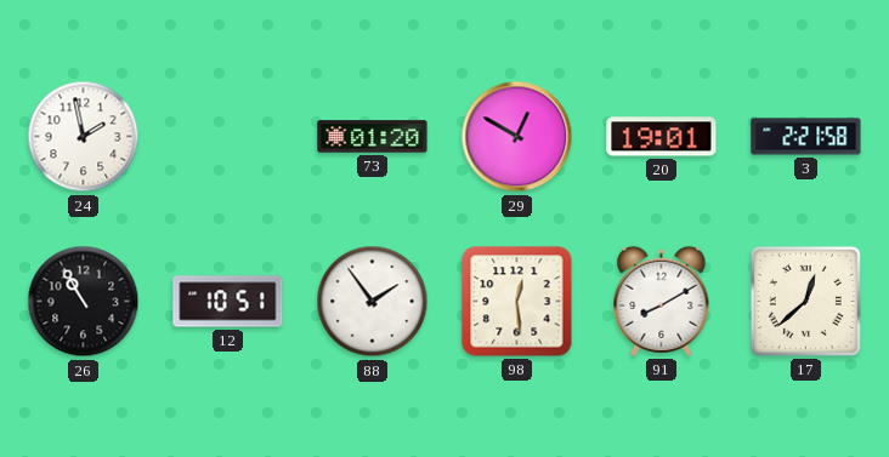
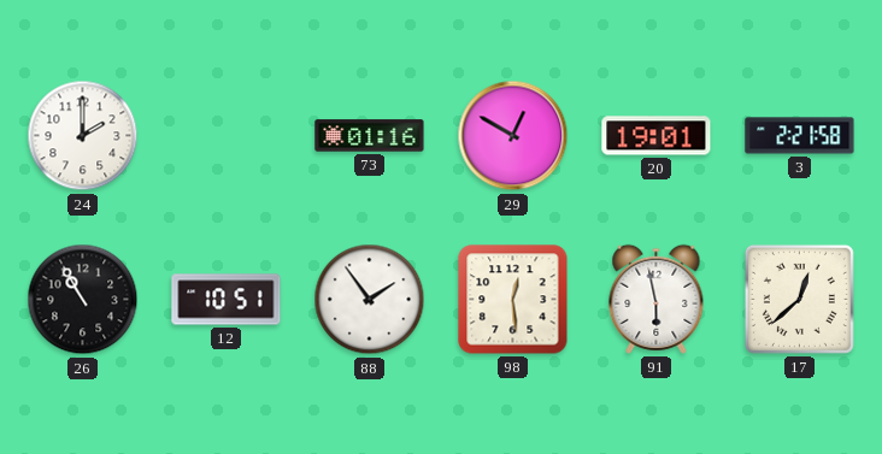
24: 1:58 -> 2:00 (83, 136)
73: 01:20 -> 01:16 (370, 136)
91: 8:10 -> 5:58 (657, 299)
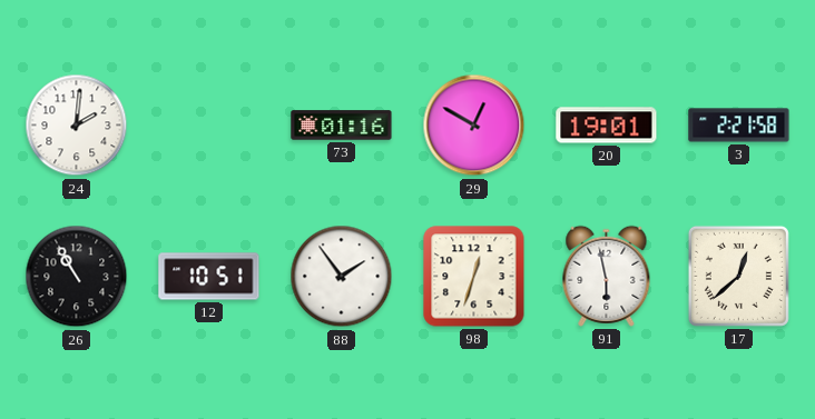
24: 2:00 -> 2:01 (77, 126)
98: 12:29 -> 12:33 (474, 277)
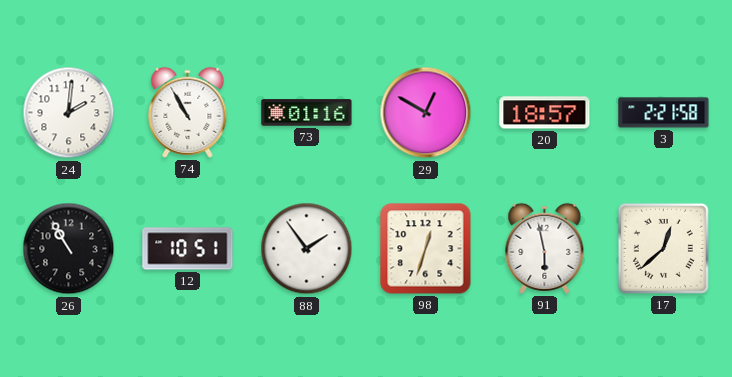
74: none -> 10:55 (188, 112)
20: 19:01 -> 18:57 (545, 113)
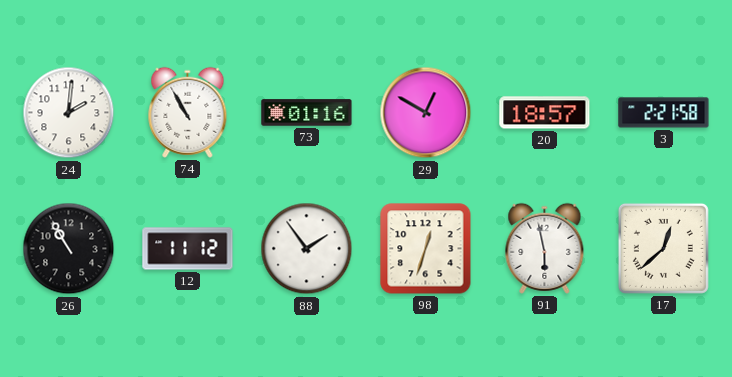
12: 10:51 -> 11:12 (188, 249)
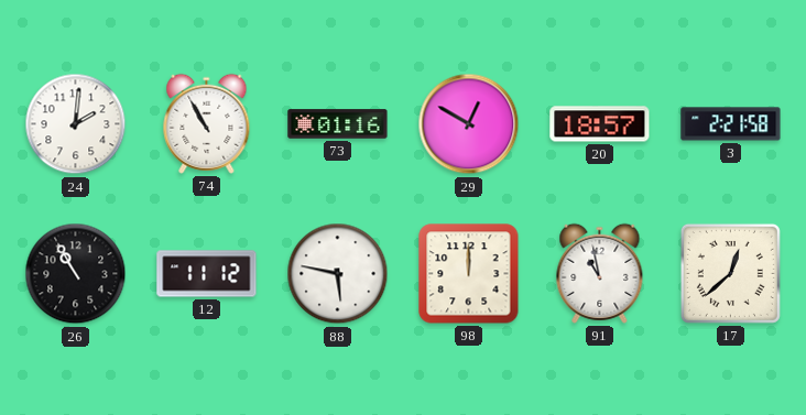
88: 1:54 -> 5:47 (338, 274)
98: 12:33 -> 12:00 (469, 274)
91: 5:58 -> 10:58 (600, 273)
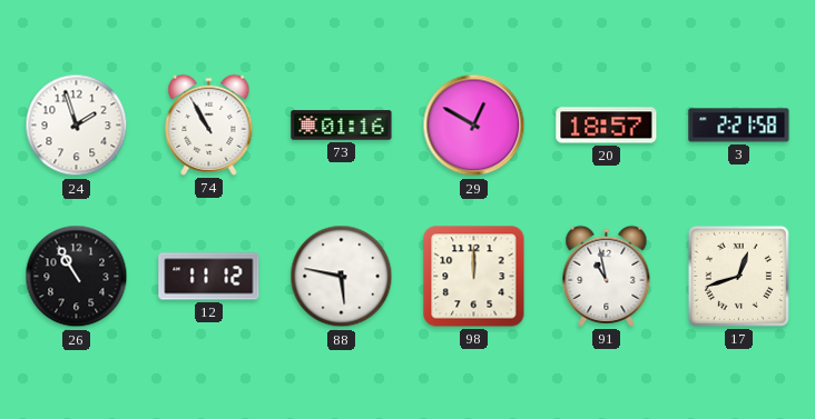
24: 2:01 -> 1:57 (77, 126)
17: 12:38 -> 12:42 (738, 276)
